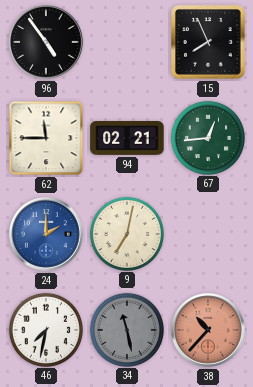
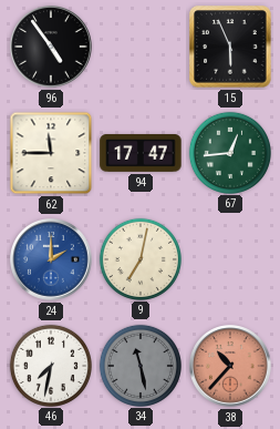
15: 7:56 -> 5:56 (230, 47)
94: 02:21 -> 17:47 (141, 154)
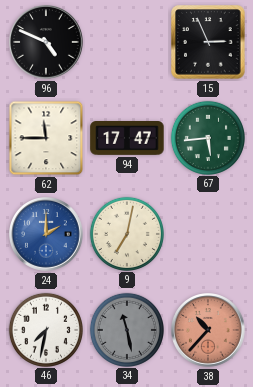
96: 4:54 -> 4:49 (46, 42)
15: 5:56 -> 2:56 (208, 42)
67: 12:44 -> 5:44 (207, 137)
